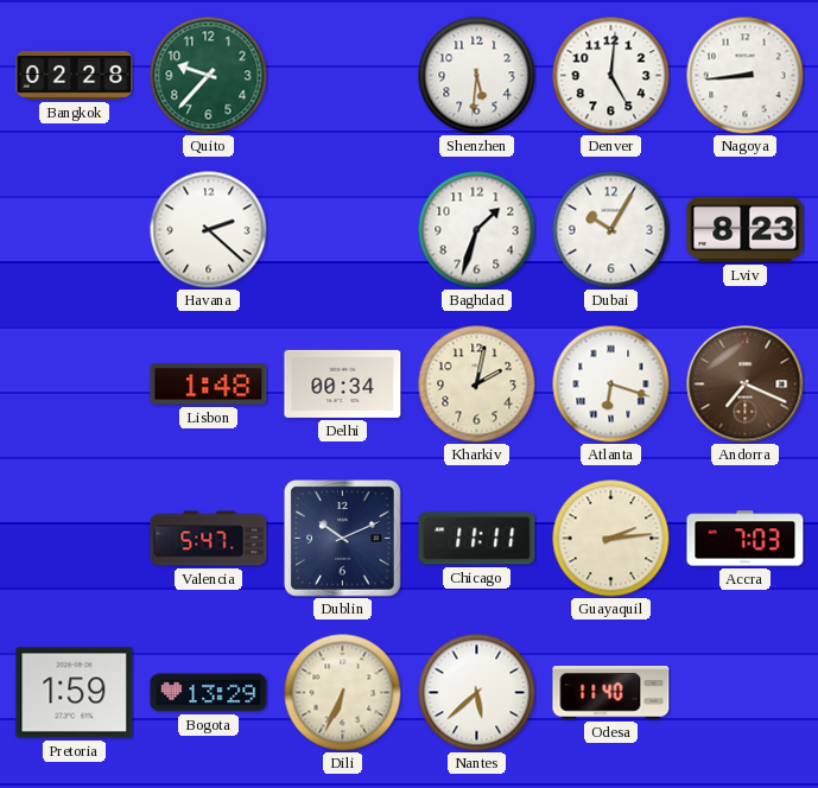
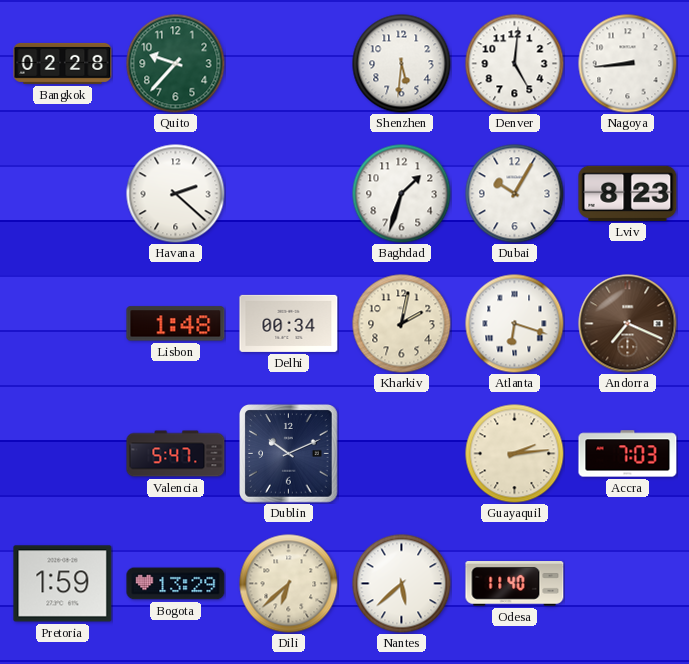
Chicago: 11:11 -> none (477, 539)
Dili: 6:34 -> 6:38 (289, 584)
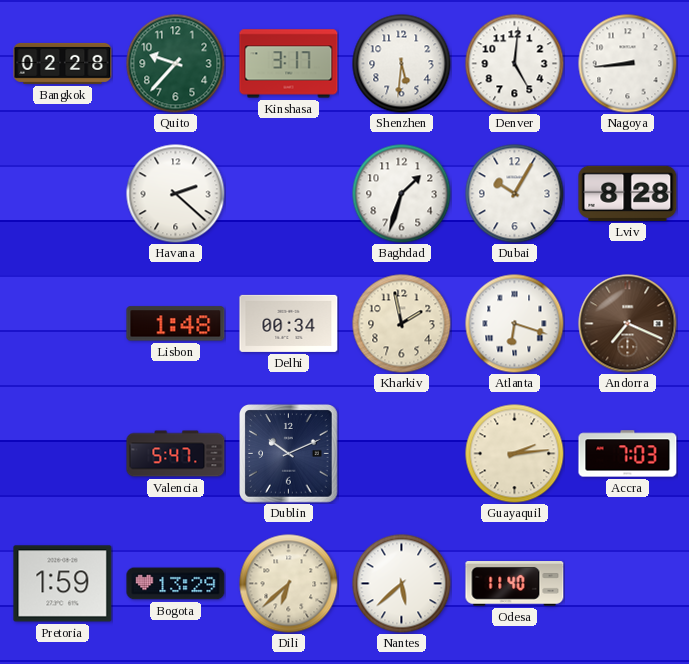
Kinshasa: none -> 3:17 (289, 64)
Lviv: 8:23 -> 8:28 (628, 193)
Kharkiv: 2:02 -> 1:58 (402, 324)
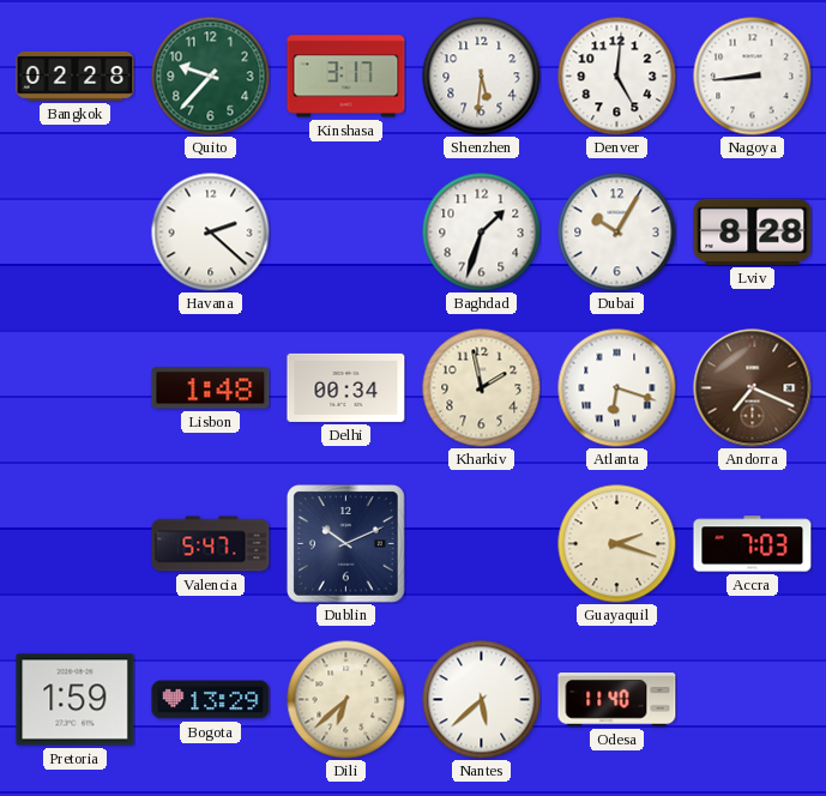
Guayaquil: 2:14 -> 2:18 (617, 544)
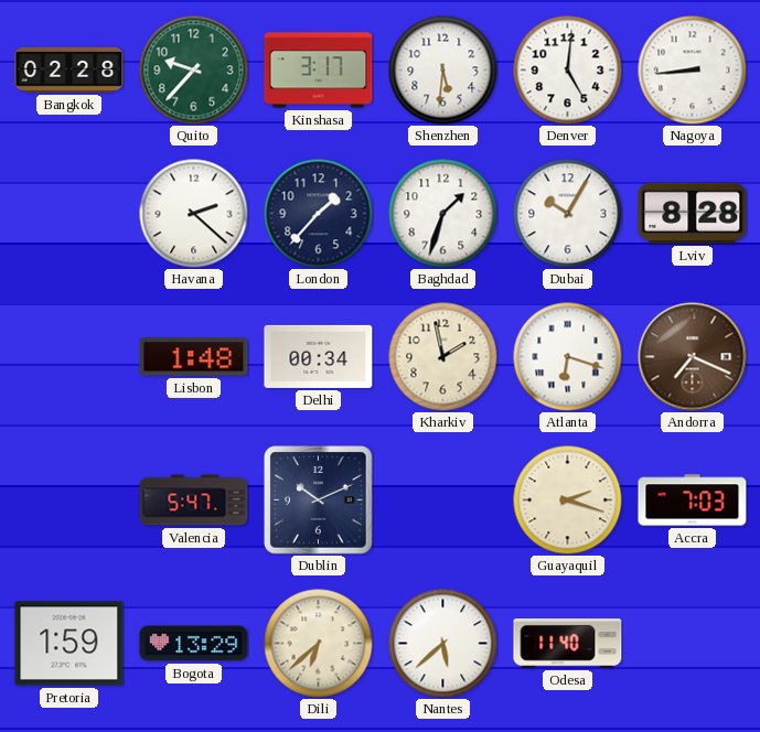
London: none -> 1:37 (319, 214)
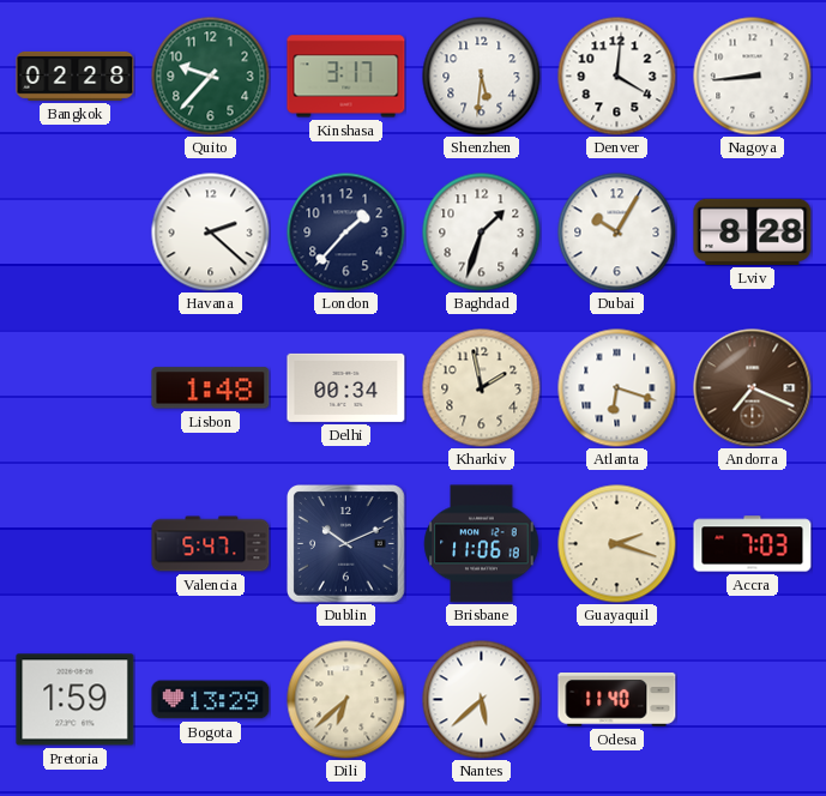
Denver: 5:01 -> 4:01 (617, 77)
Brisbane: none -> 11:06 (482, 544)
